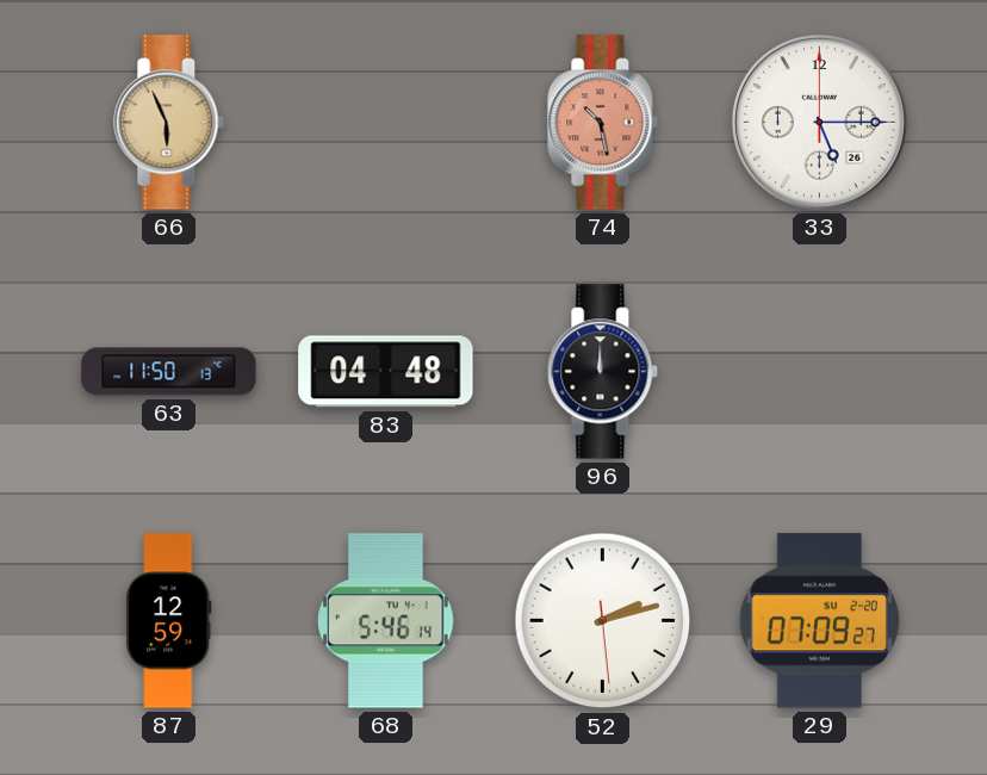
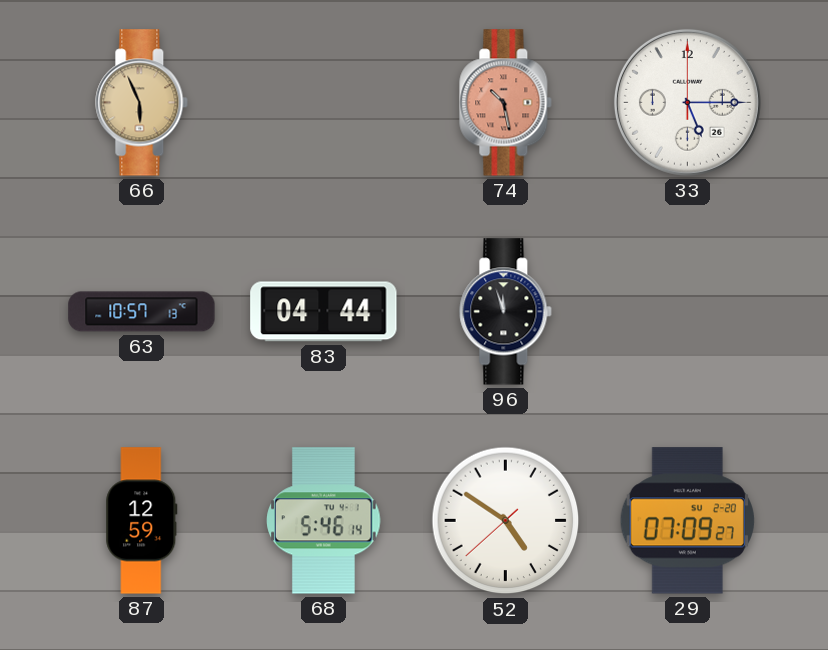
63: 11:50 -> 10:57 (142, 312)
83: 04:48 -> 04:44 (324, 312)
96: 12:00 -> 11:57 (506, 312)
52: 2:12 -> 4:50 (506, 521)
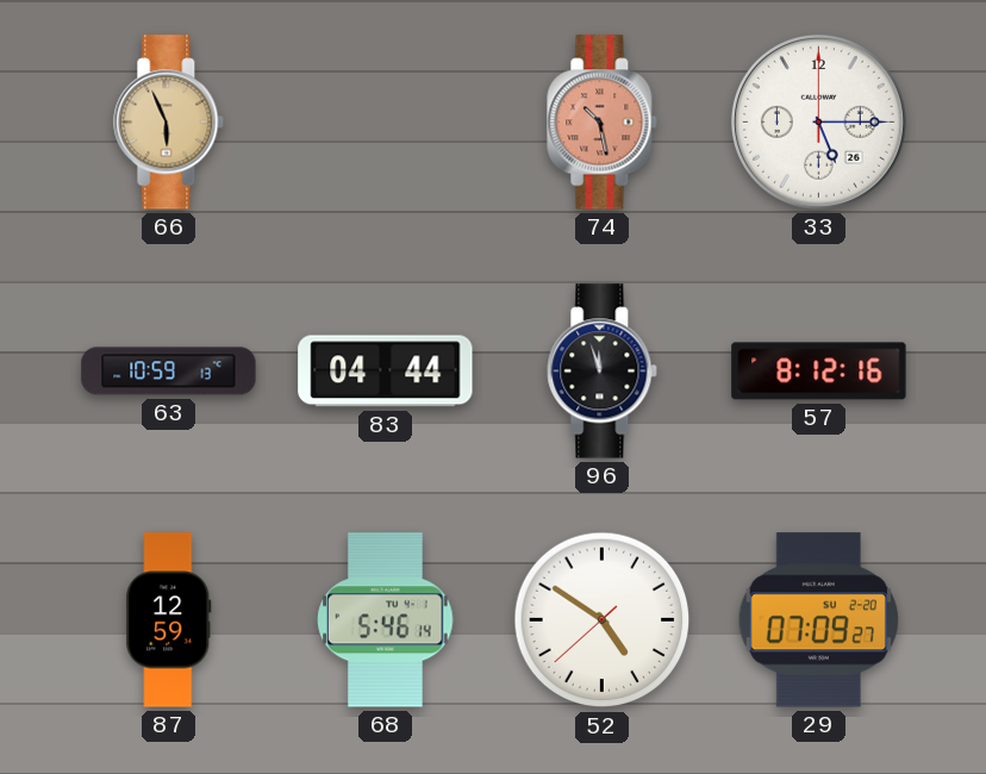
63: 10:57 -> 10:59 (169, 372)
57: none -> 8:12 (819, 372)
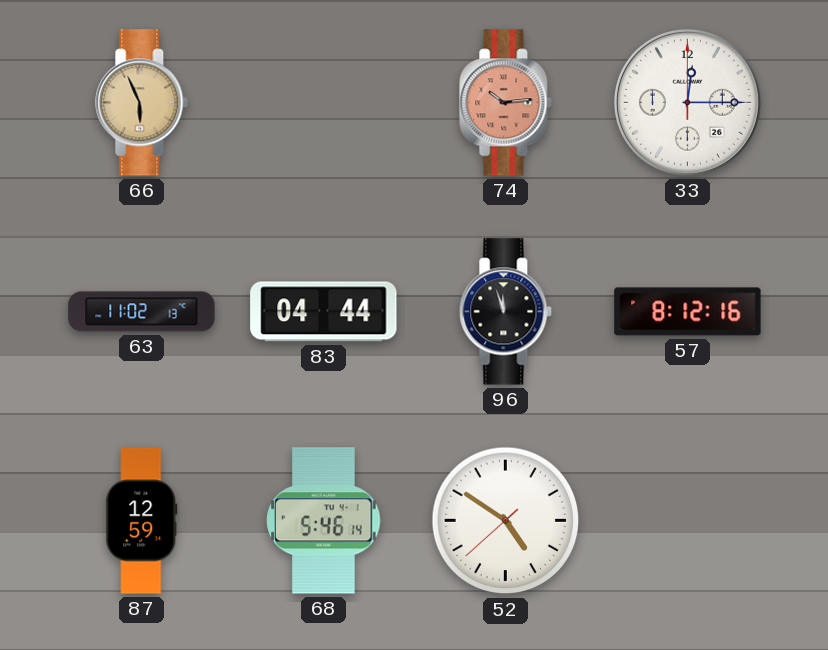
74: 10:28 -> 10:14 (506, 103)
33: 5:15 -> 12:15 (687, 102)
63: 10:59 -> 11:02 (142, 312)
29: 07:09 -> none (818, 620)
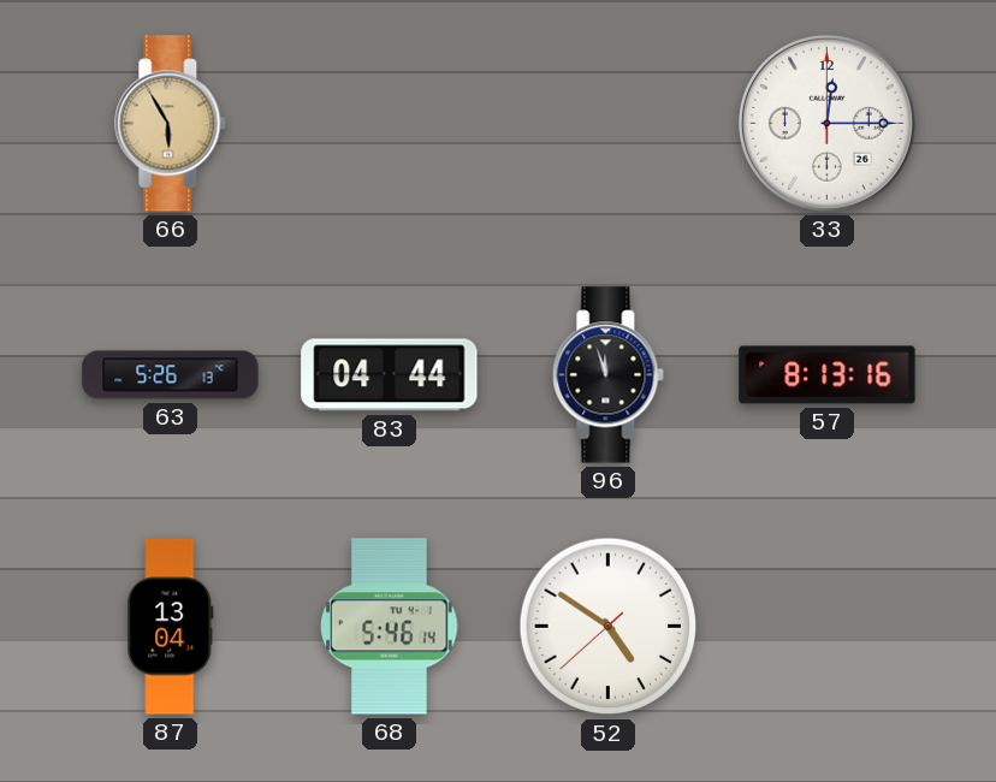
66: 5:56 -> 5:55 (171, 124)
74: 10:14 -> none (506, 103)
63: 11:02 -> 5:26 (171, 375)
57: 8:12 -> 8:13 (828, 375)
87: 12:59 -> 13:04 (171, 627)
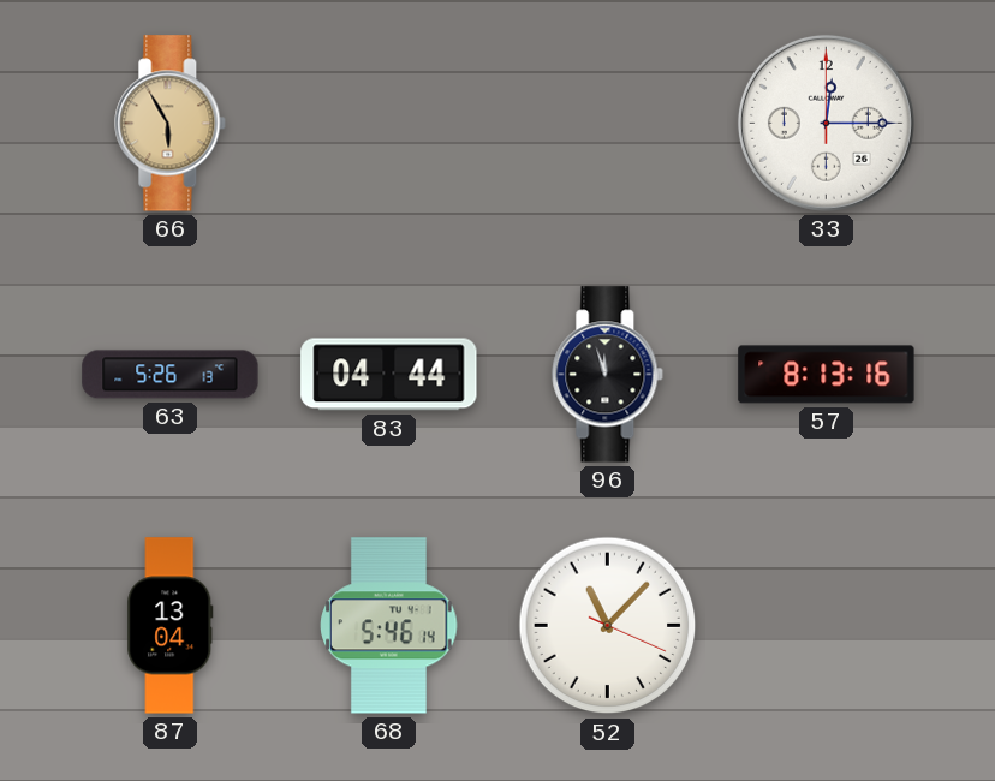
52: 4:50 -> 11:07 (608, 626)
